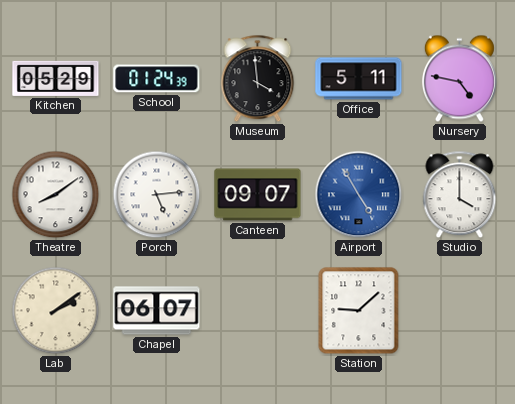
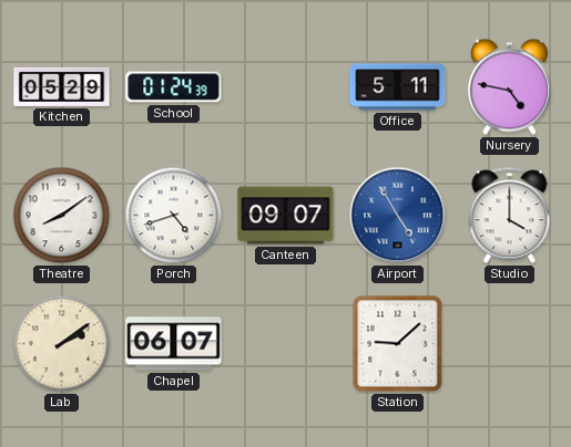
Museum: 3:59 -> none (258, 79)
Porch: 5:14 -> 4:42 (174, 216)
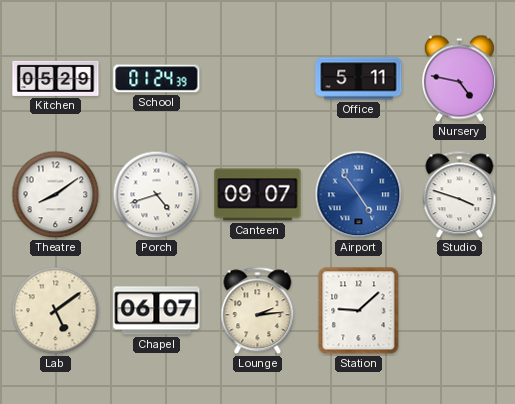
Airport: 4:55 -> 4:54 (359, 195)
Studio: 4:00 -> 3:48 (460, 195)
Lab: 2:09 -> 5:09 (56, 311)
Lounge: none -> 2:14 (258, 311)
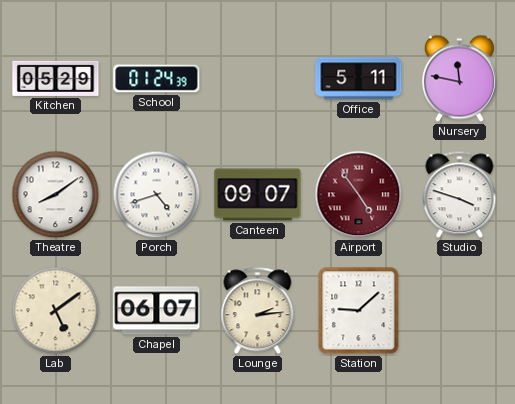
Nursery: 4:47 -> 11:47 (459, 79)
Airport dial: blue -> burgundy (359, 195)
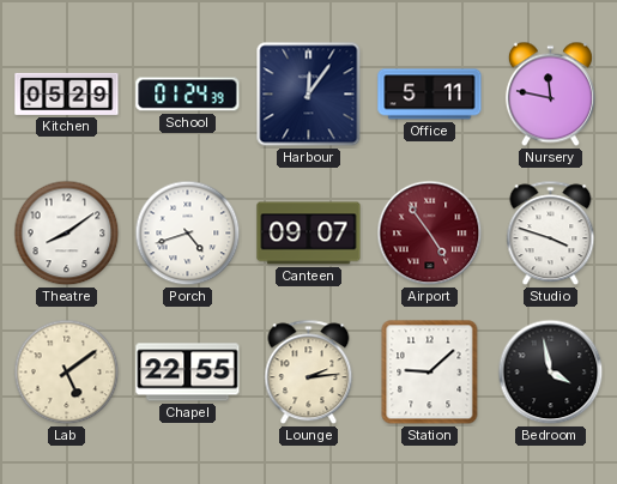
Harbour: none -> 12:06 (309, 95)
Chapel: 06:07 -> 22:55 (188, 373)
Bedroom: none -> 3:58 (551, 373)
